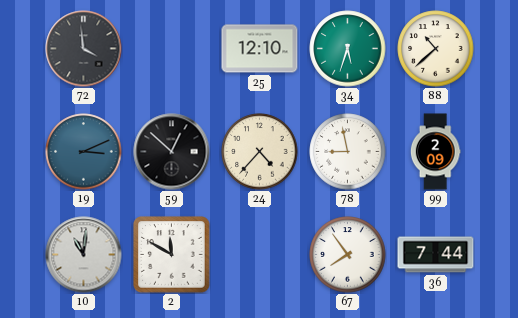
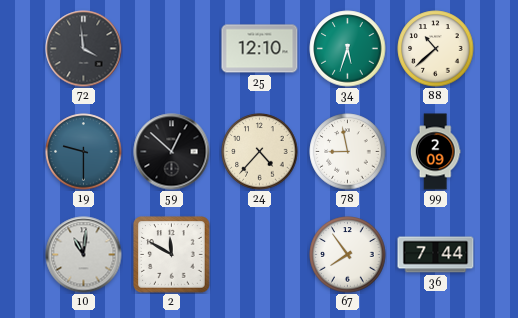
19: 3:11 -> 9:30 (84, 152)
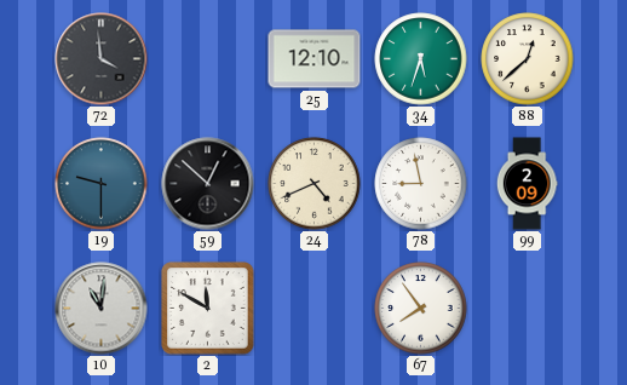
88: 10:38 -> 12:38 (528, 59)
24: 4:37 -> 4:41 (315, 184)
36: 7:44 -> none (436, 255)
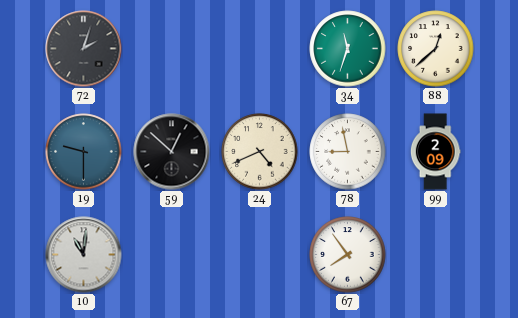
72: 3:59 -> 2:03 (84, 49)
25: 12:10 -> none (315, 59)
34: 5:33 -> 11:33 (348, 49)
2: 11:50 -> none (208, 309)
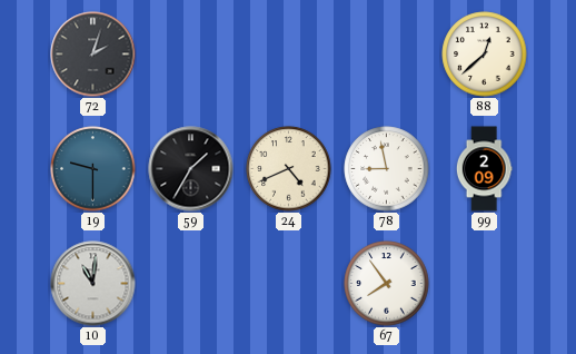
34: 11:33 -> none (348, 49)
59: 12:52 -> 1:35 (191, 169)
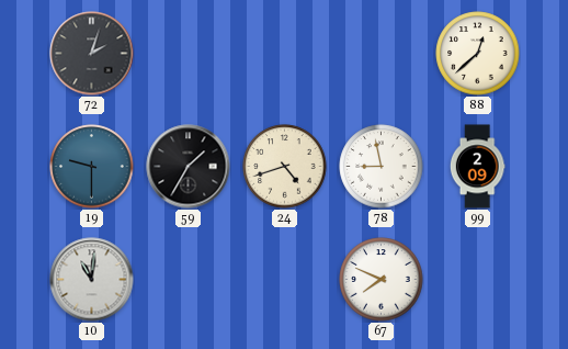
24: 4:41 -> 4:42 (285, 167)
67: 7:54 -> 7:49 (382, 280)
